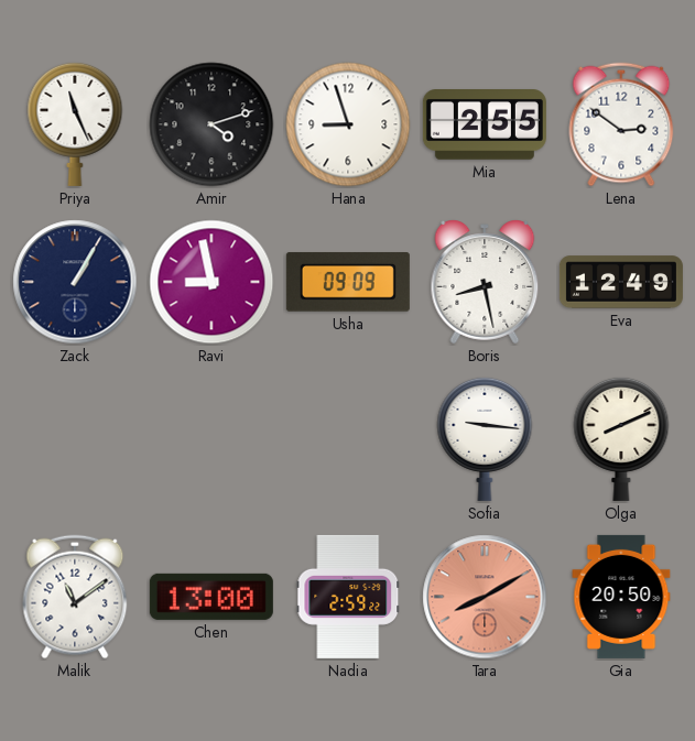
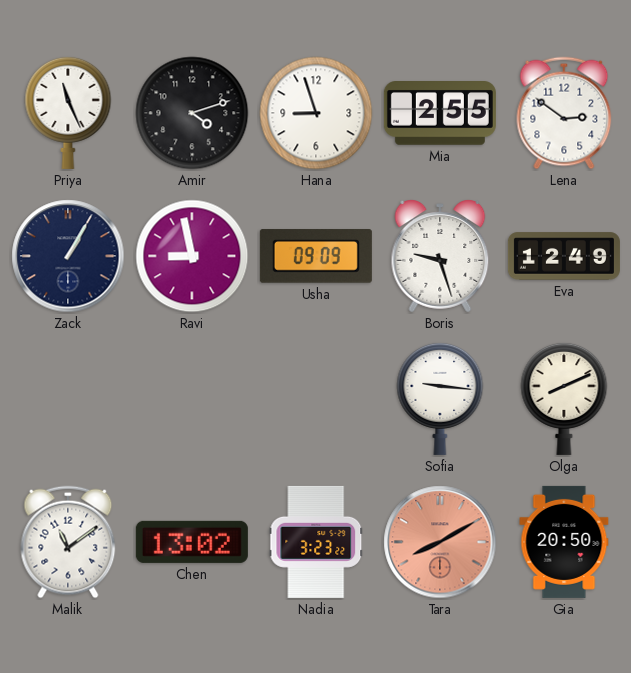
Boris: 8:28 -> 9:27 (440, 256)
Chen: 13:00 -> 13:02 (192, 542)
Nadia: 2:59 -> 3:23 (316, 542)
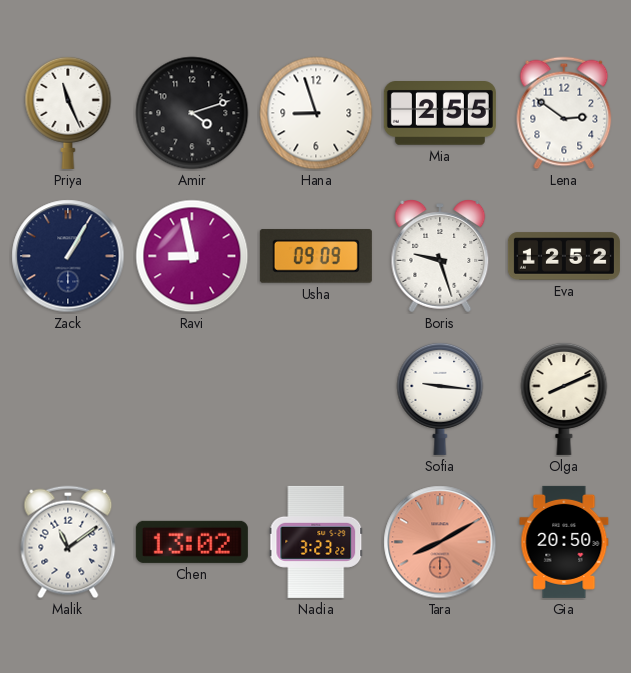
Eva: 12:49 -> 12:52 (564, 256)
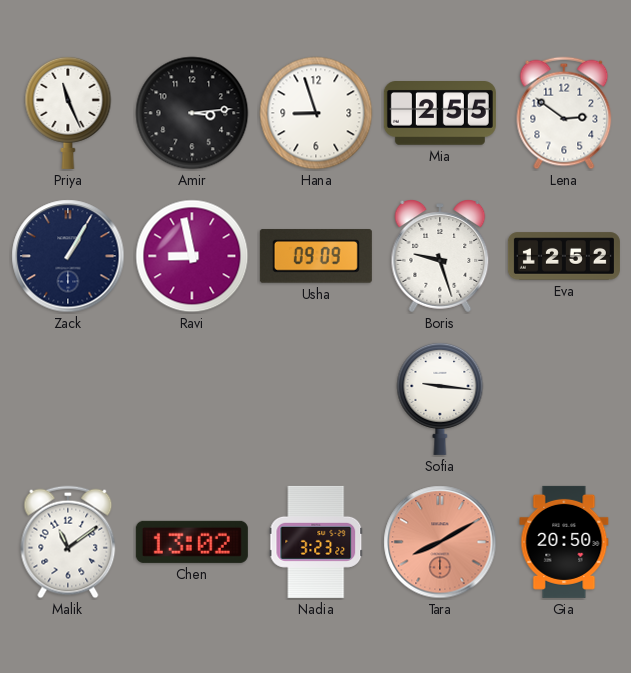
Amir: 4:12 -> 3:14 (192, 113)
Olga: 8:11 -> none (564, 398)
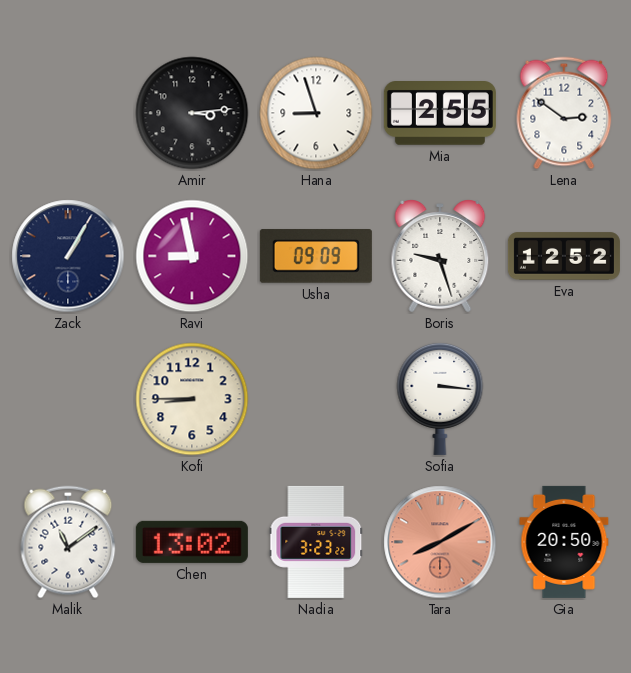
Priya: 11:26 -> none (68, 112)
Kofi: none -> 8:45 (192, 399)
Sofia: 9:16 -> 3:16 (440, 398)
